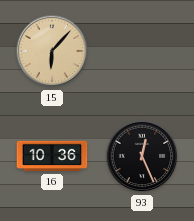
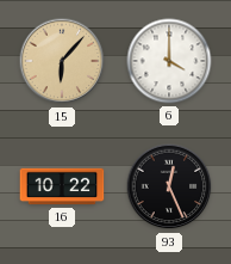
6: none -> 4:00 (169, 61)
16: 10:36 -> 10:22 (62, 186)
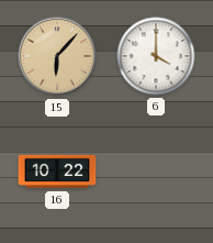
93: 12:26 -> none (169, 186)
